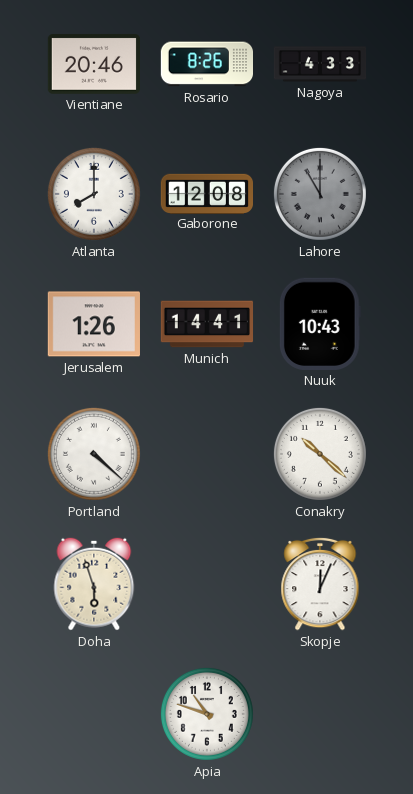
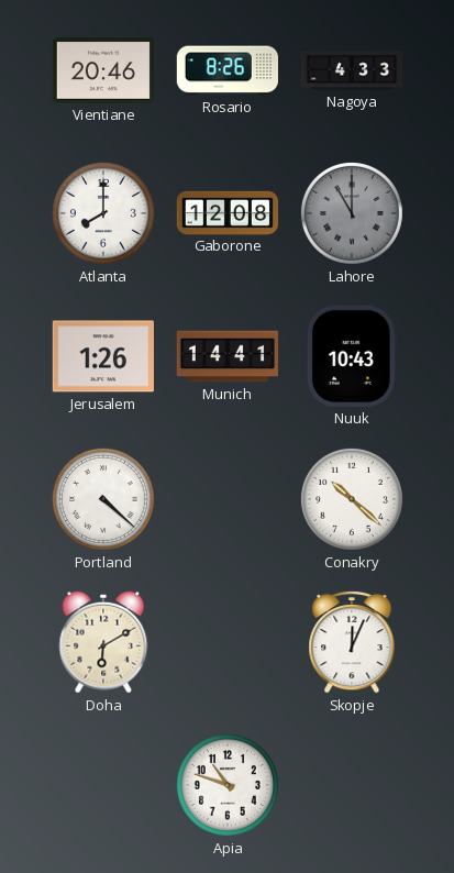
Doha: 5:57 -> 6:10 (103, 642)
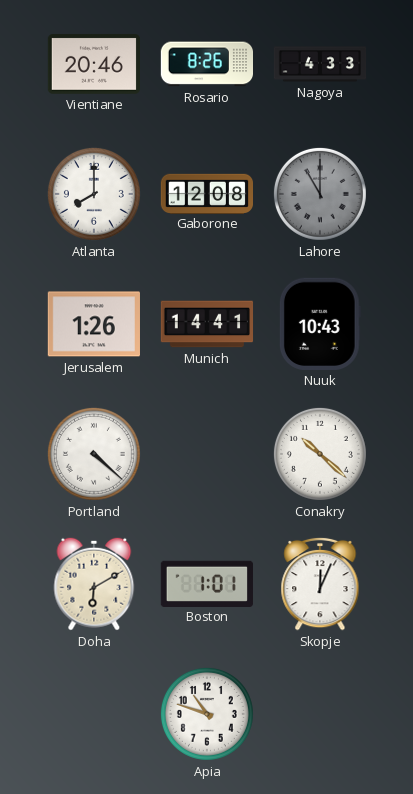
Boston: none -> 1:01 (207, 583)
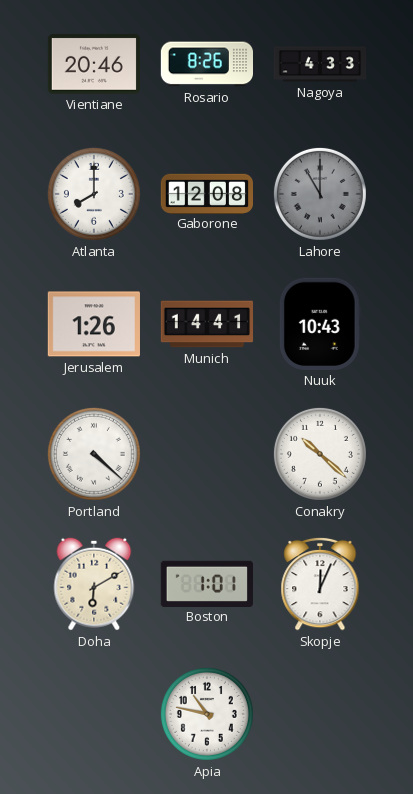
Apia: 10:48 -> 10:47 (207, 714)
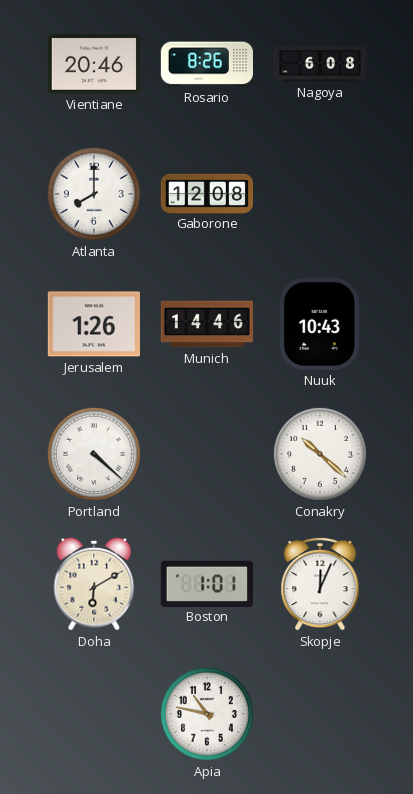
Nagoya: 4:33 -> 6:08 (320, 64)
Lahore: 11:00 -> none (320, 194)
Munich: 14:41 -> 14:46 (207, 324)
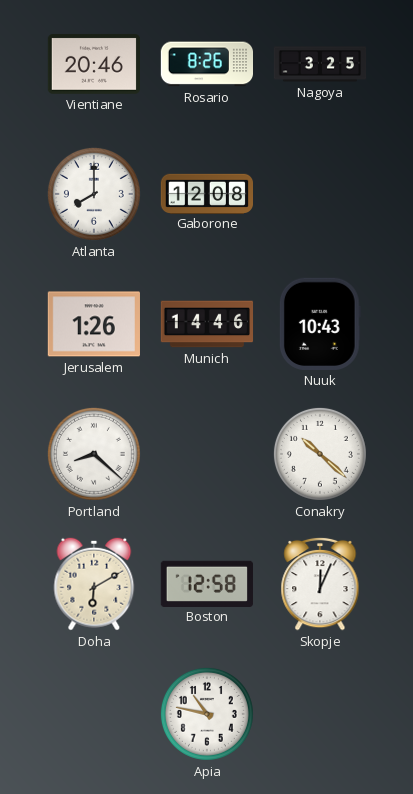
Nagoya: 6:08 -> 3:25 (320, 64)
Portland: 4:22 -> 8:22 (94, 454)
Boston: 1:01 -> 12:58 (207, 583)
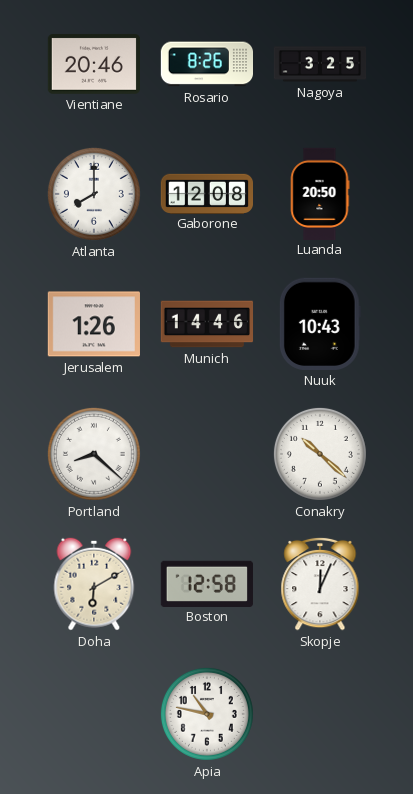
Luanda: none -> 20:50 (320, 193)
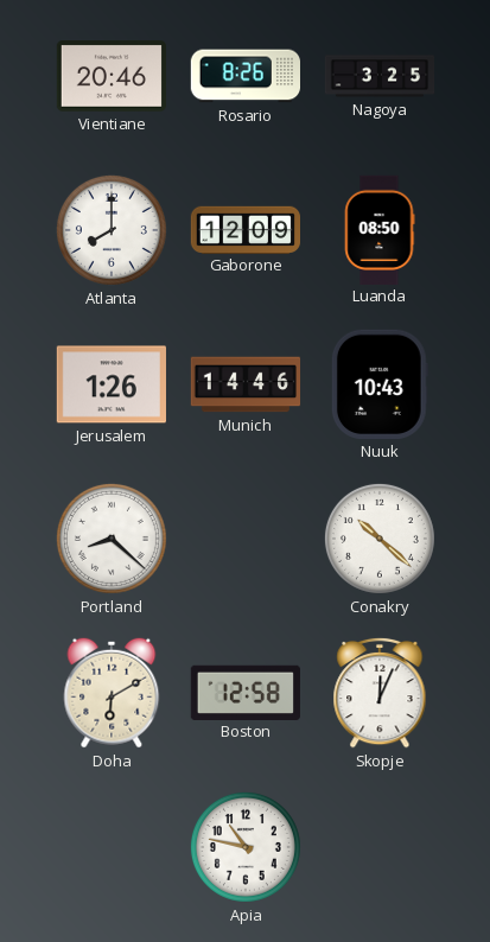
Gaborone: 12:08 -> 12:09 (244, 229)
Luanda: 20:50 -> 08:50 (380, 229)
